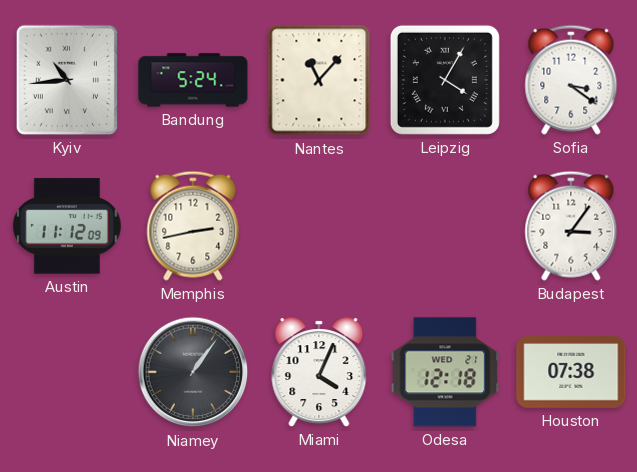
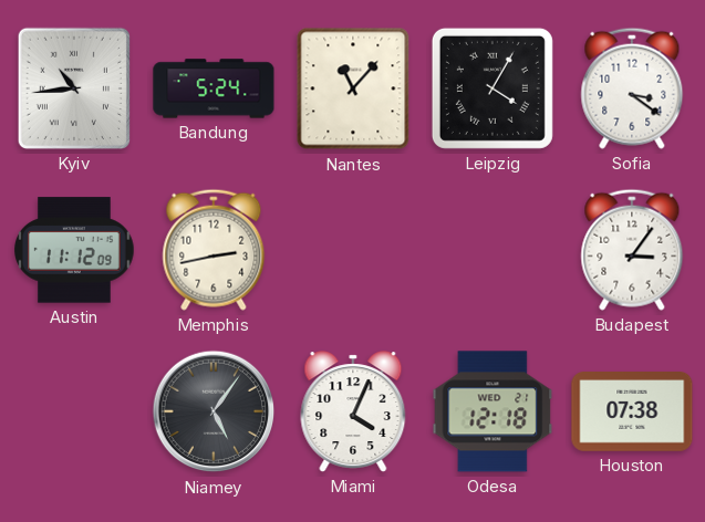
Niamey: 1:06 -> 5:06 (214, 411)
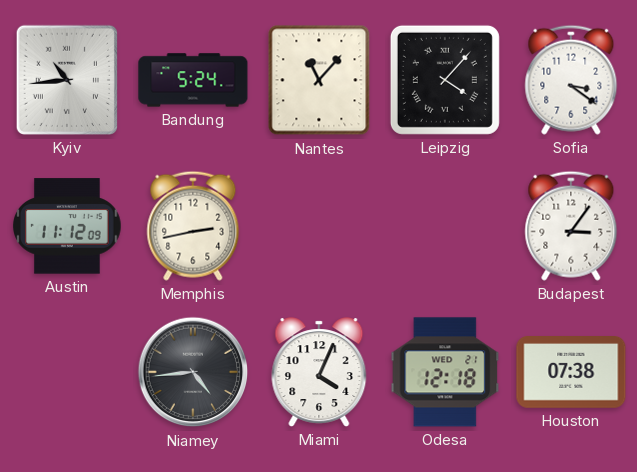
Leipzig: 4:05 -> 4:07 (445, 80)
Niamey: 5:06 -> 4:44 (193, 372)
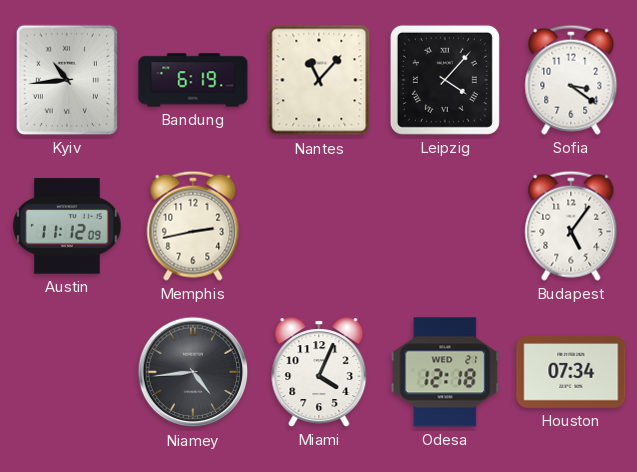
Bandung: 5:24 -> 6:19 (193, 80)
Budapest: 3:06 -> 5:06 (571, 226)
Houston: 07:38 -> 07:34 (571, 373)
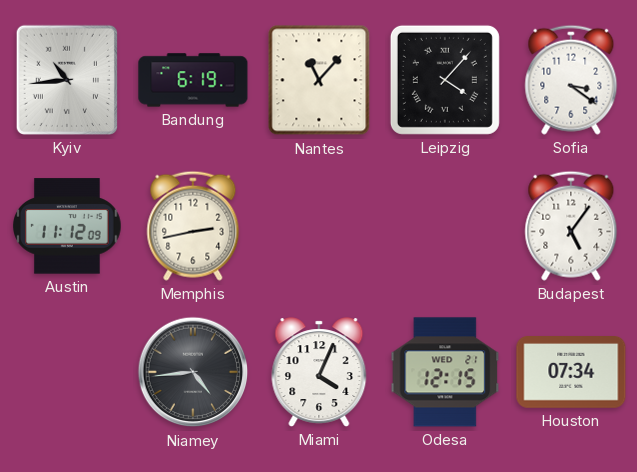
Odesa: 12:18 -> 12:15 (445, 372)
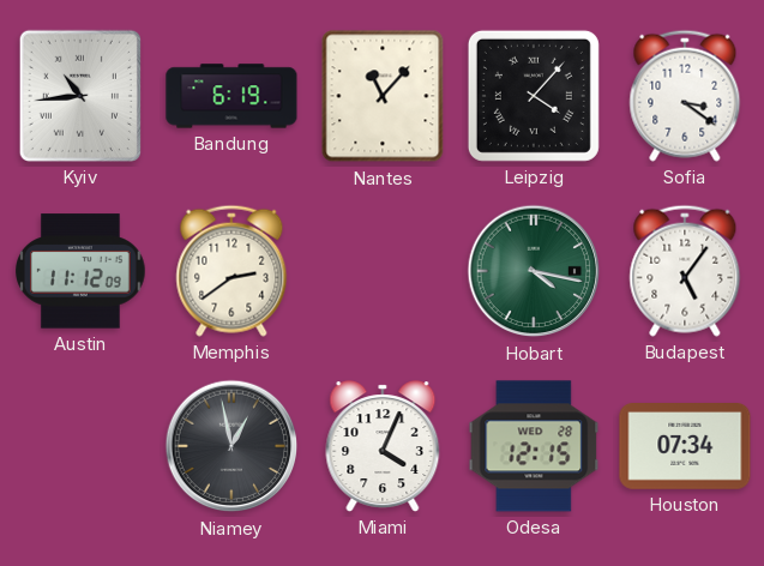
Memphis: 2:43 -> 2:39 (231, 271)
Hobart: none -> 4:17 (534, 271)
Niamey: 4:44 -> 12:58 (231, 446)
Odesa date: WED 21 -> WED 28 (534, 446)
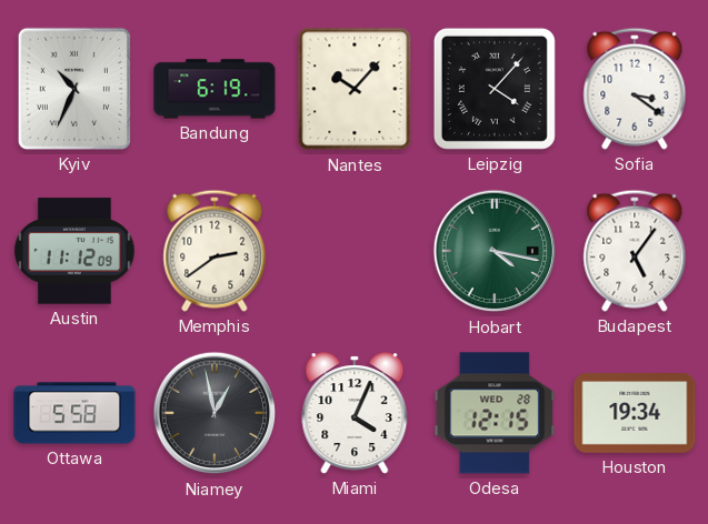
Kyiv: 10:44 -> 10:34 (74, 89)
Nantes: 11:07 -> 10:07 (355, 89)
Ottawa: none -> 5:58 (74, 413)
Houston: 07:34 -> 19:34 (635, 414)
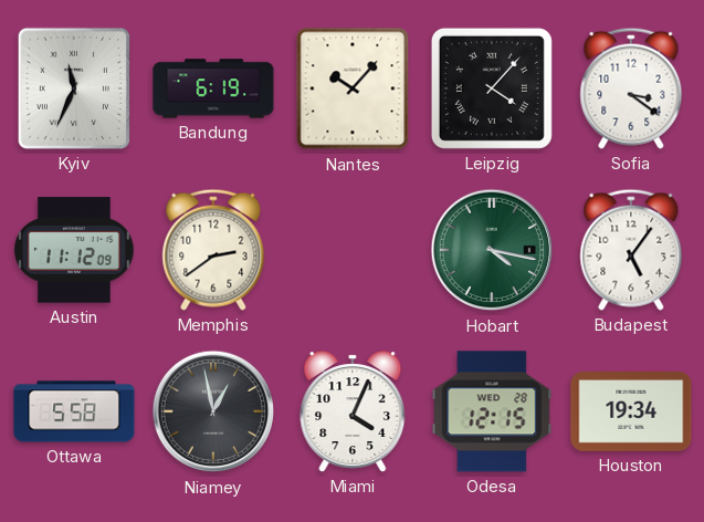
Kyiv: 10:34 -> 11:34 (74, 88)
